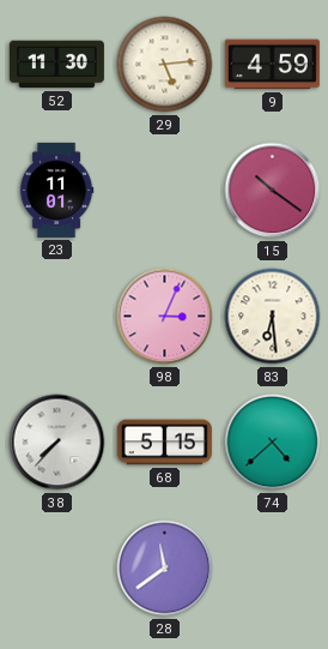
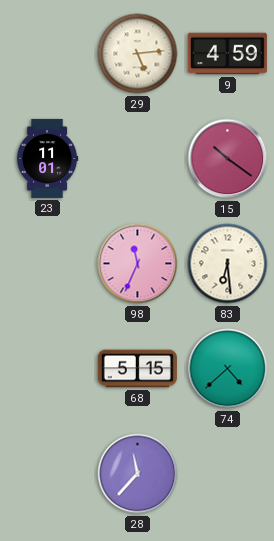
52: 11:30 -> none (56, 65)
98: 3:04 -> 11:34 (138, 264)
38: 7:37 -> none (57, 443)
28: 11:39 -> 11:37 (138, 474)
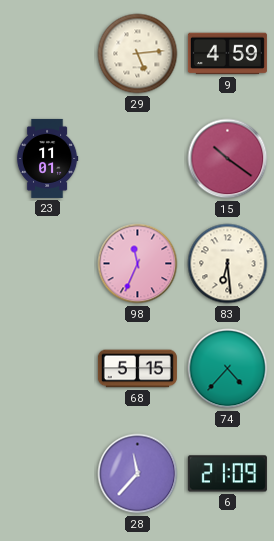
74: 4:38 -> 4:37 (228, 369)
6: none -> 21:09 (227, 474)
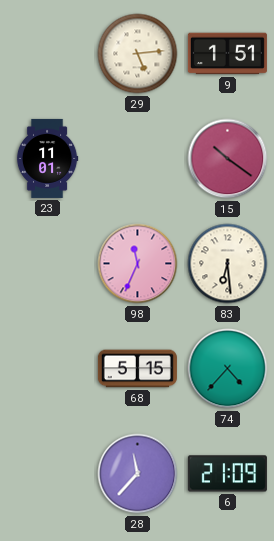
9: 4:59 -> 1:51 (227, 54)
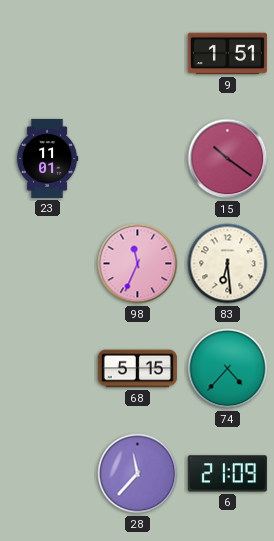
29: 5:14 -> none (138, 54)
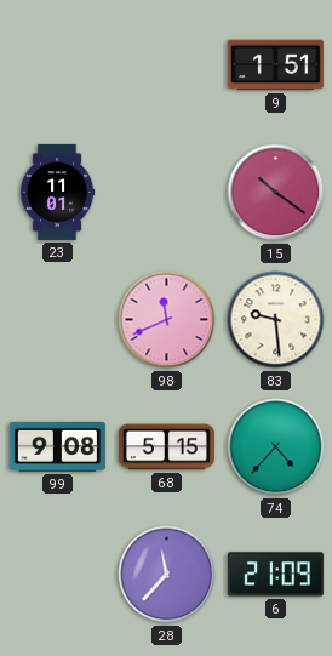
98: 11:34 -> 11:41 (167, 320)
83: 6:29 -> 9:29 (276, 320)
99: none -> 9:08 (57, 446)
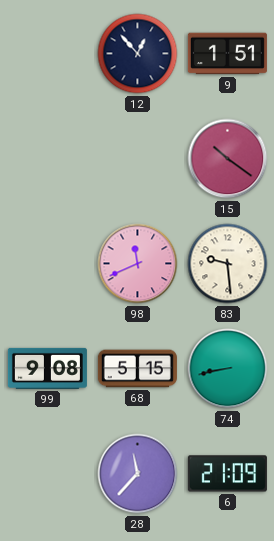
12: none -> 12:53 (138, 54)
23: 11:01 -> none (57, 192)
74: 4:37 -> 8:43 (228, 369)
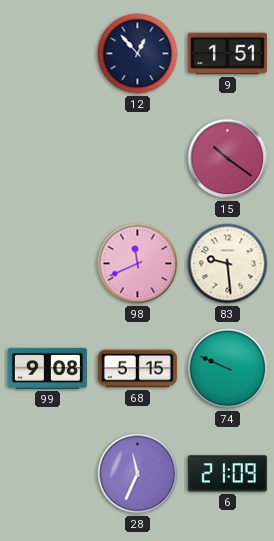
74: 8:43 -> 9:49 (228, 369)
28: 11:37 -> 11:34 (138, 474)
